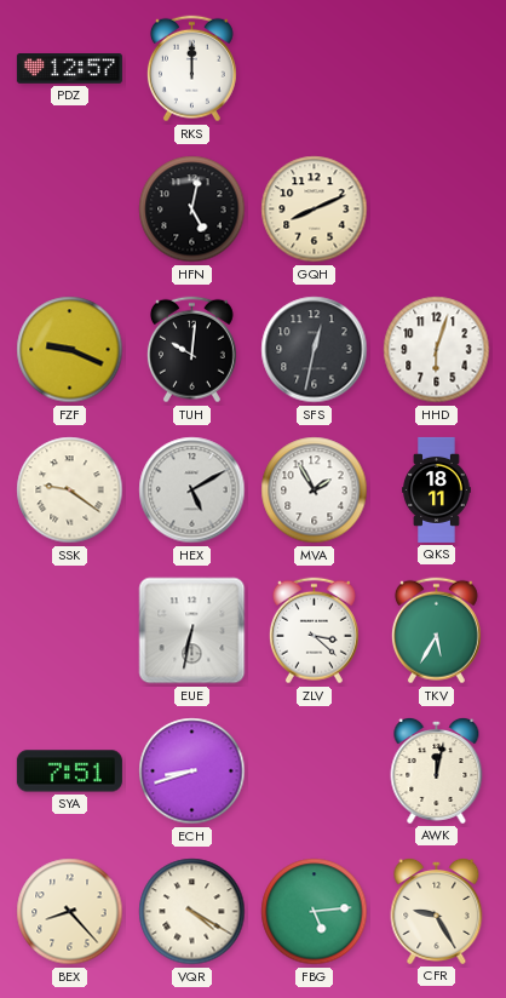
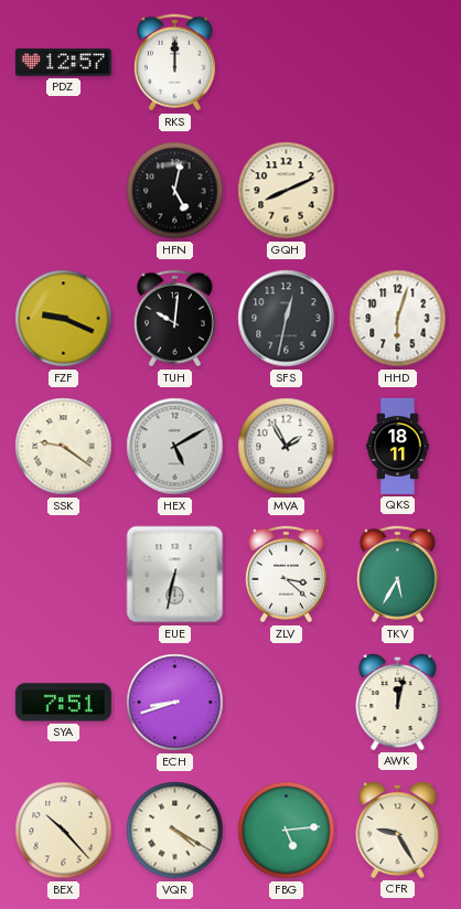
BEX: 8:23 -> 10:23 (64, 831)
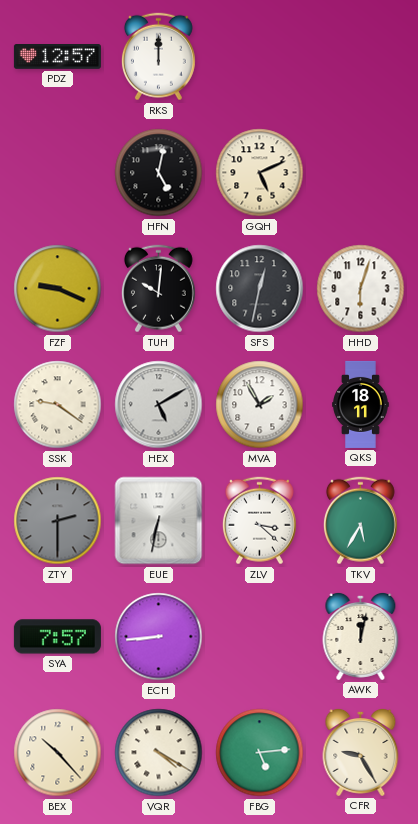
GQH: 8:11 -> 5:11 (260, 173)
ZTY: none -> 2:30 (58, 521)
SYA: 7:51 -> 7:57 (57, 637)
ECH: 8:42 -> 8:44 (159, 637)
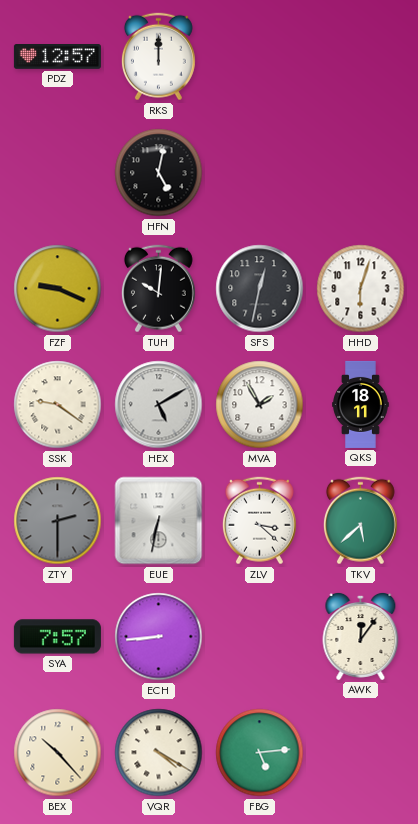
GQH: 5:11 -> none (260, 173)
TKV: 5:35 -> 5:38 (360, 521)
AWK: 12:02 -> 12:06 (361, 636)
CFR: 9:25 -> none (361, 752)
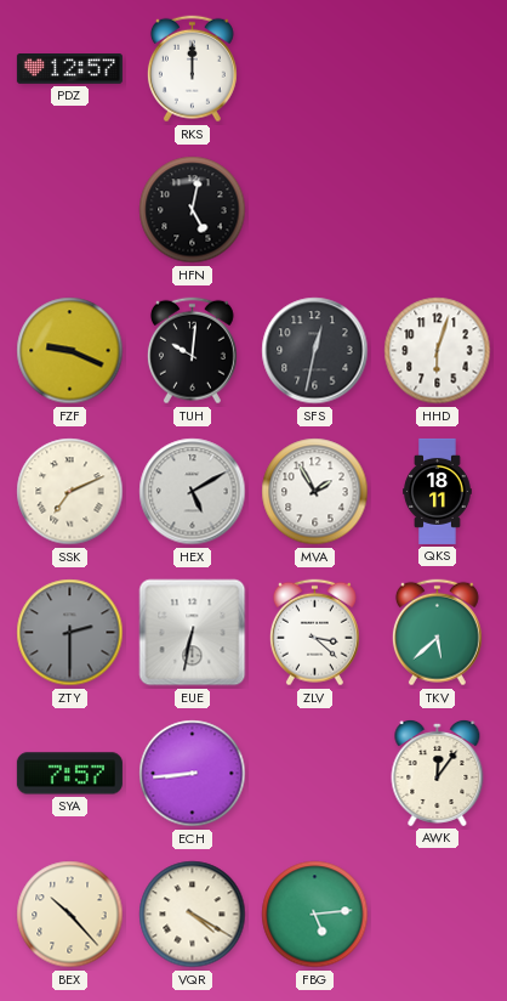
SSK: 9:21 -> 7:11 (70, 492)
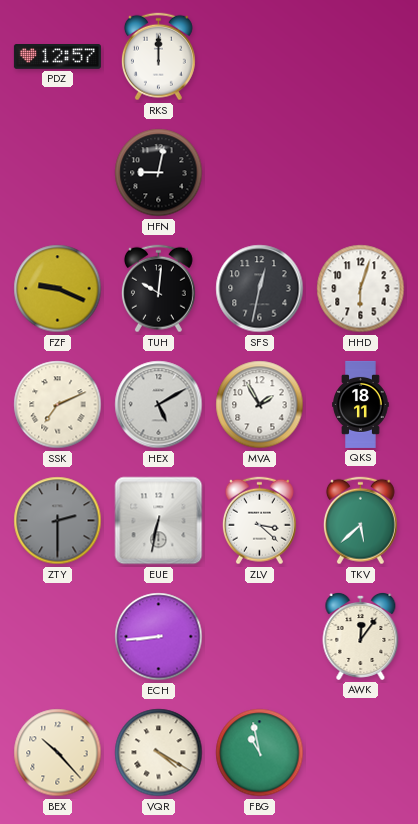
HFN: 5:02 -> 9:02 (159, 173)
SYA: 7:57 -> none (69, 774)
FBG: 5:14 -> 10:58 (260, 753)
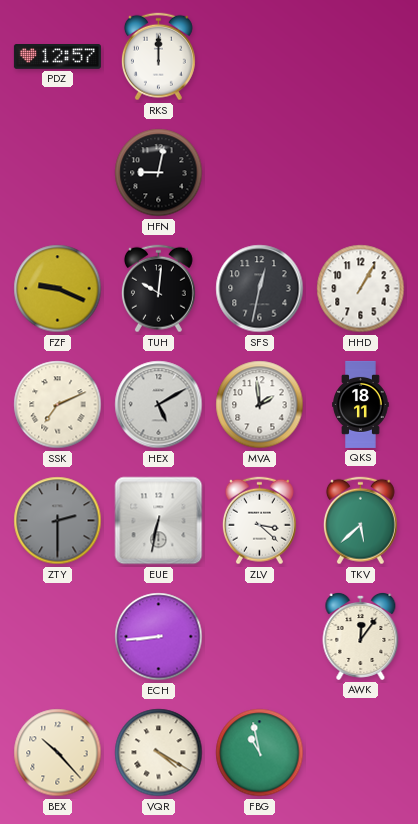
HHD: 6:03 -> 1:05 (361, 289)
MVA: 1:55 -> 1:59 (260, 405)
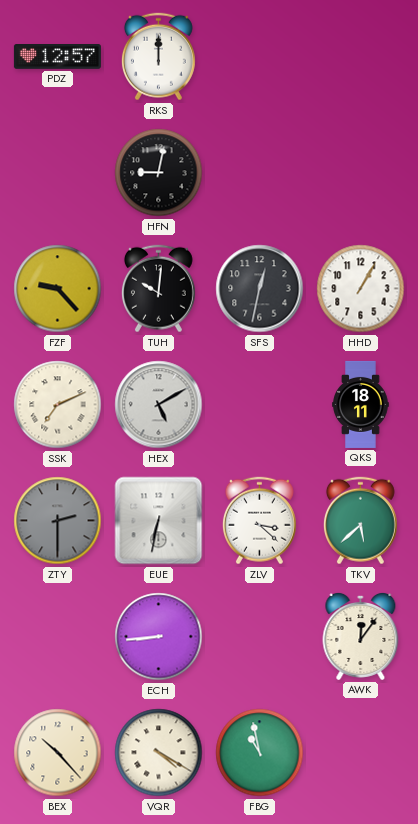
FZF: 9:19 -> 9:23 (58, 289)
MVA: 1:59 -> none (260, 405)
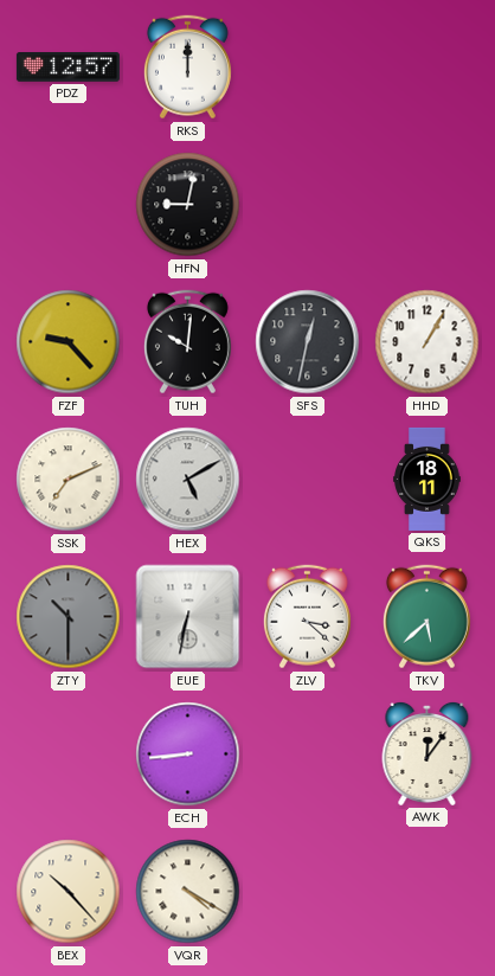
ZTY: 2:30 -> 10:30 (69, 617)
FBG: 10:58 -> none (260, 753)
